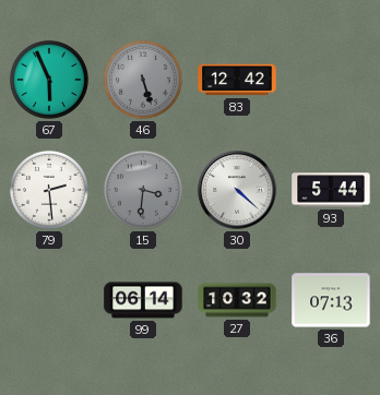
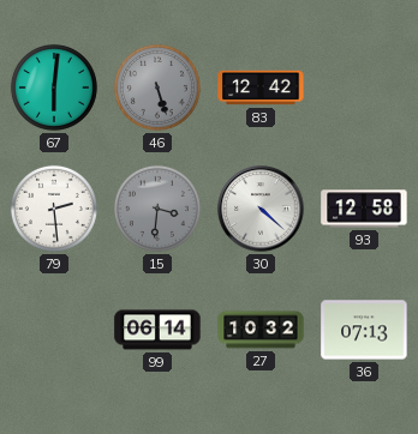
67: 5:56 -> 6:01 (54, 88)
93: 5:44 -> 12:58 (364, 209)
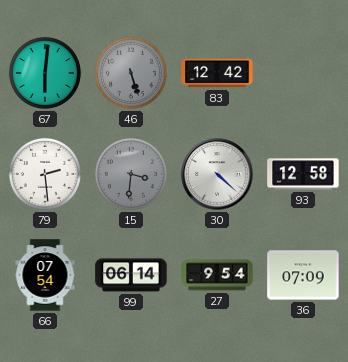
66: none -> 07:54 (45, 275)
27: 10:32 -> 9:54 (217, 275)
36: 07:13 -> 07:09 (303, 275)
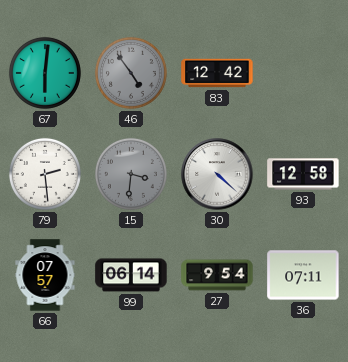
46: 5:27 -> 4:54 (131, 73)
66: 07:54 -> 07:57 (45, 275)
36: 07:09 -> 07:11 (303, 275)
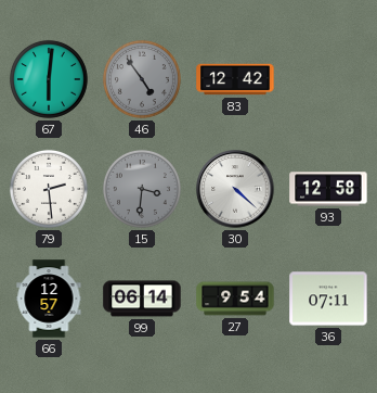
66: 07:57 -> 12:57 (49, 299)
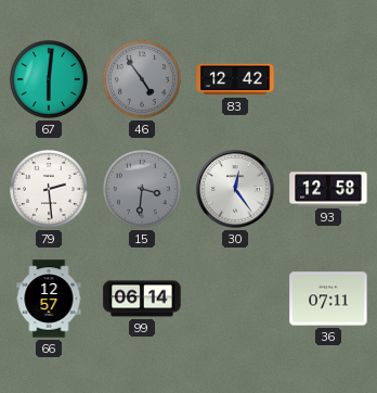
30: 4:22 -> 12:24 (235, 189)
27: 9:54 -> none (235, 299)
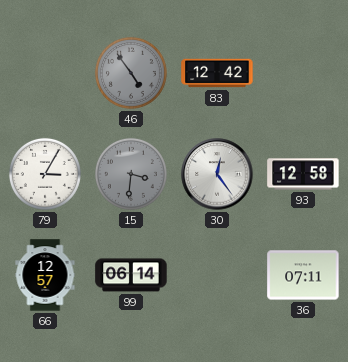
67: 6:01 -> none (49, 79)
79: 2:29 -> 3:05 (45, 174)
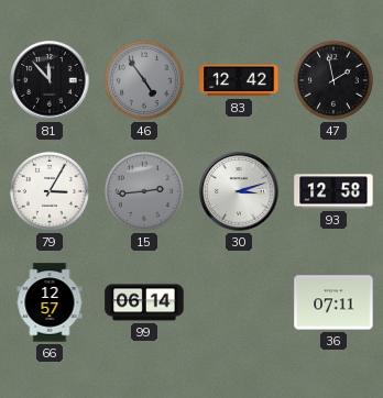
81: none -> 11:53 (50, 80)
47: none -> 1:58 (333, 80)
15: 3:31 -> 2:44 (144, 191)
30: 12:24 -> 3:12 (239, 191)
